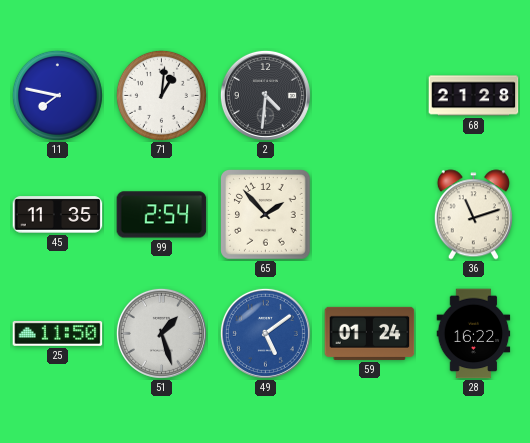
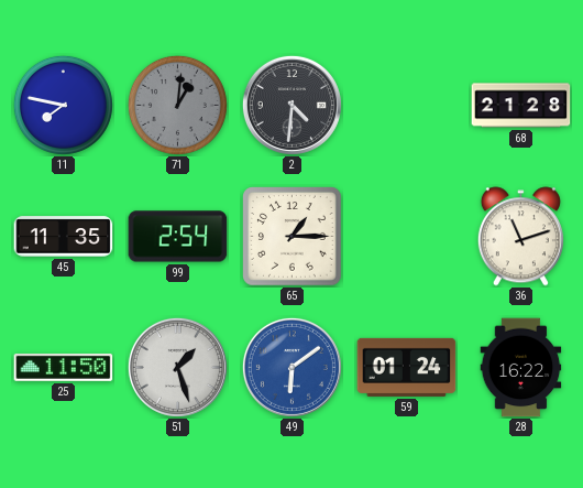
71 dial: white -> grey (177, 105)
65: 1:53 -> 1:15 (293, 237)
49: 5:09 -> 6:09 (291, 367)
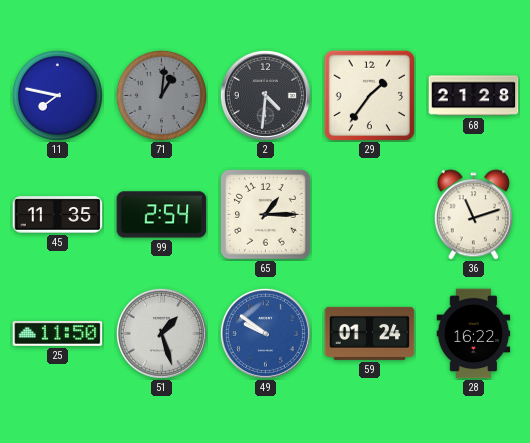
29: none -> 1:36 (369, 95)
49: 6:09 -> 9:51 (265, 333)
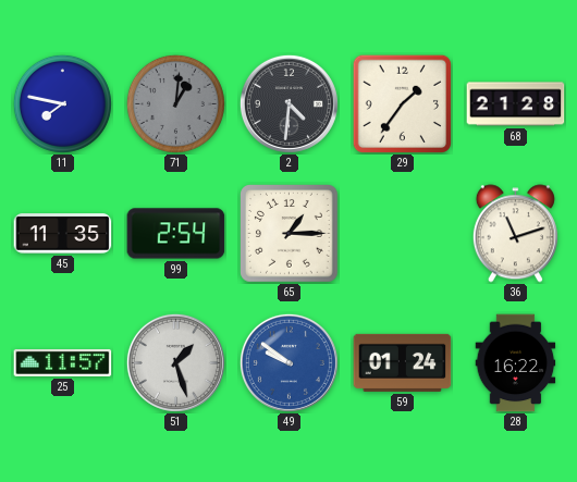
25: 11:50 -> 11:57 (63, 362)
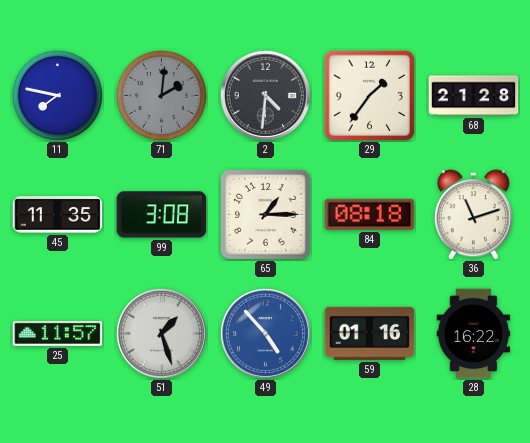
71: 1:01 -> 2:01 (161, 95)
99: 2:54 -> 3:08 (162, 215)
84: none -> 08:18 (370, 214)
49: 9:51 -> 4:53 (265, 333)
59: 01:24 -> 01:16 (370, 333)
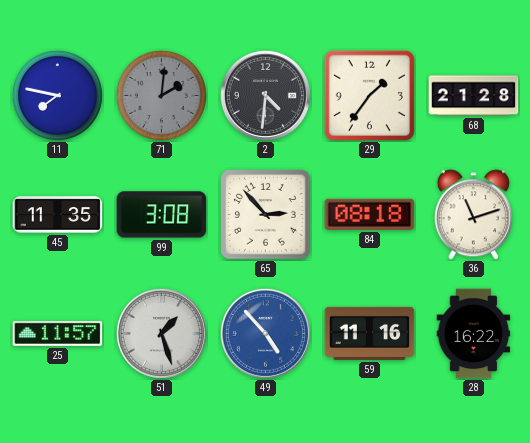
65: 1:15 -> 2:53 (266, 215)
59: 01:16 -> 11:16 (370, 333)
